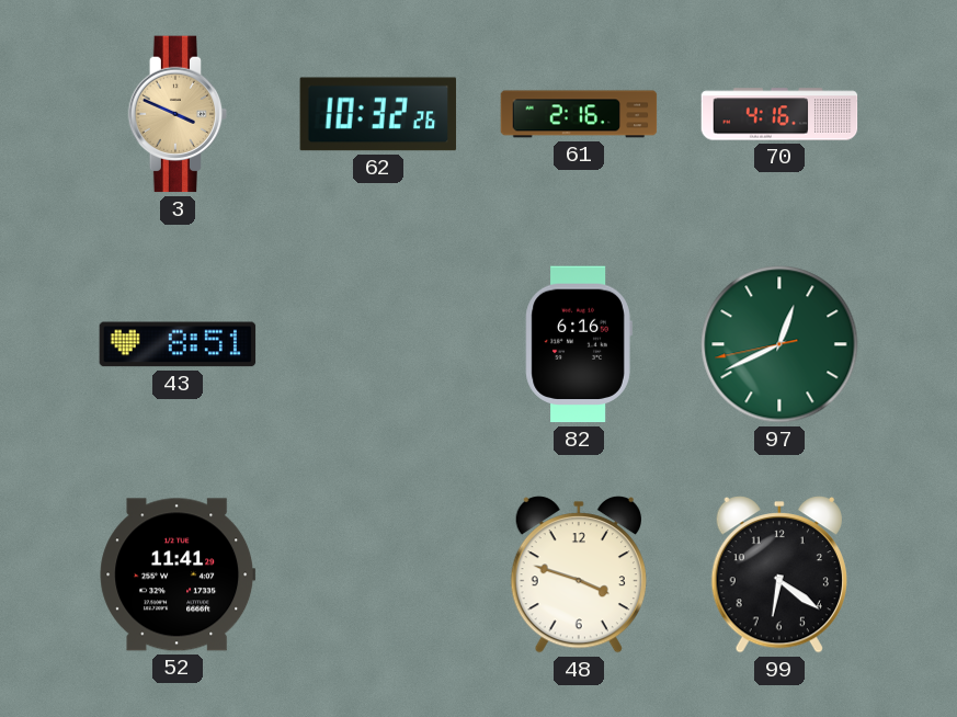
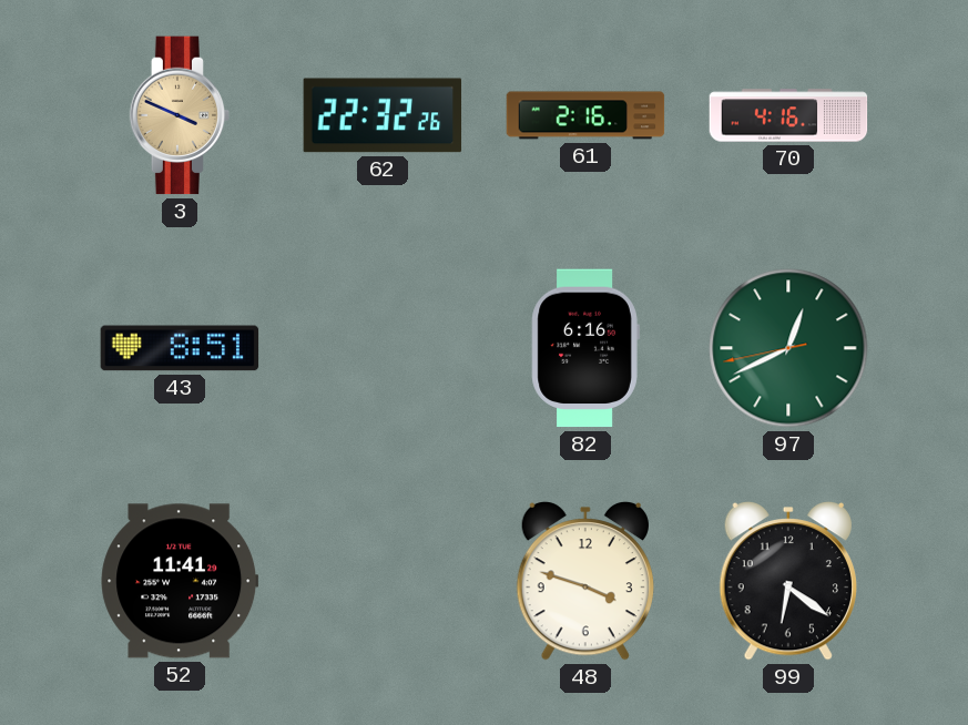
62: 10:32 -> 22:32 (383, 115)
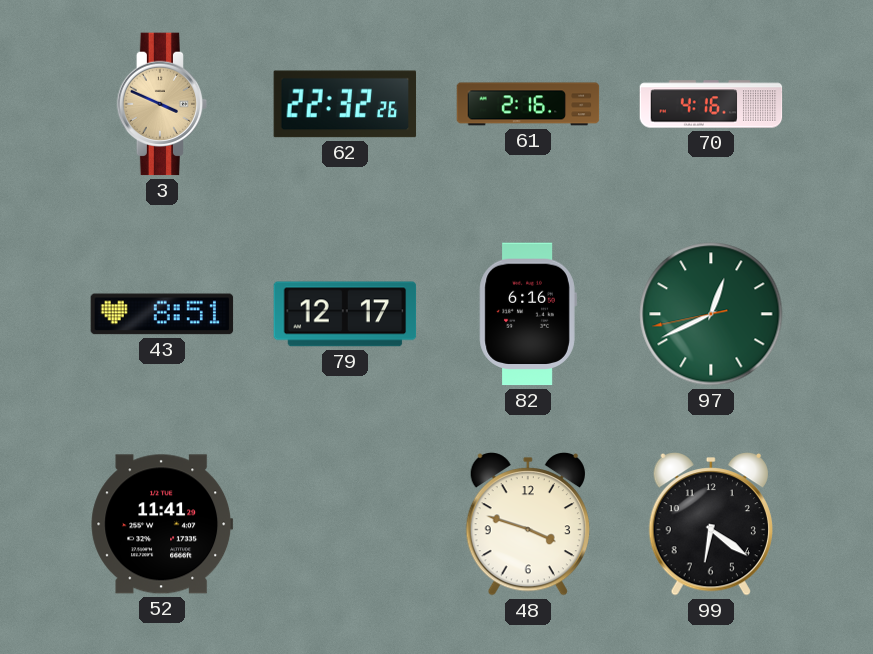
79: none -> 12:17 (345, 314)
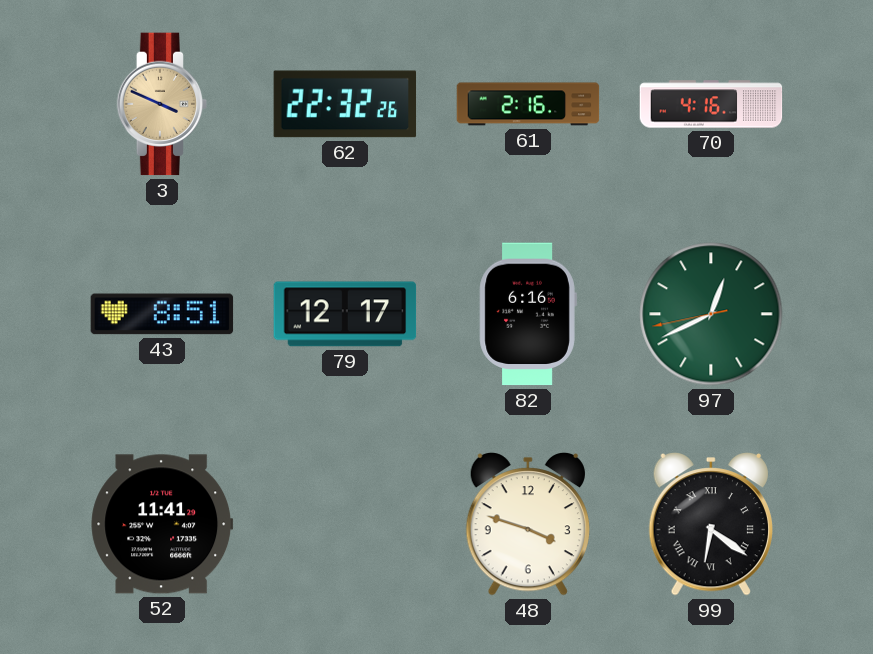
99 numerals: Arabic -> Roman (711, 525)
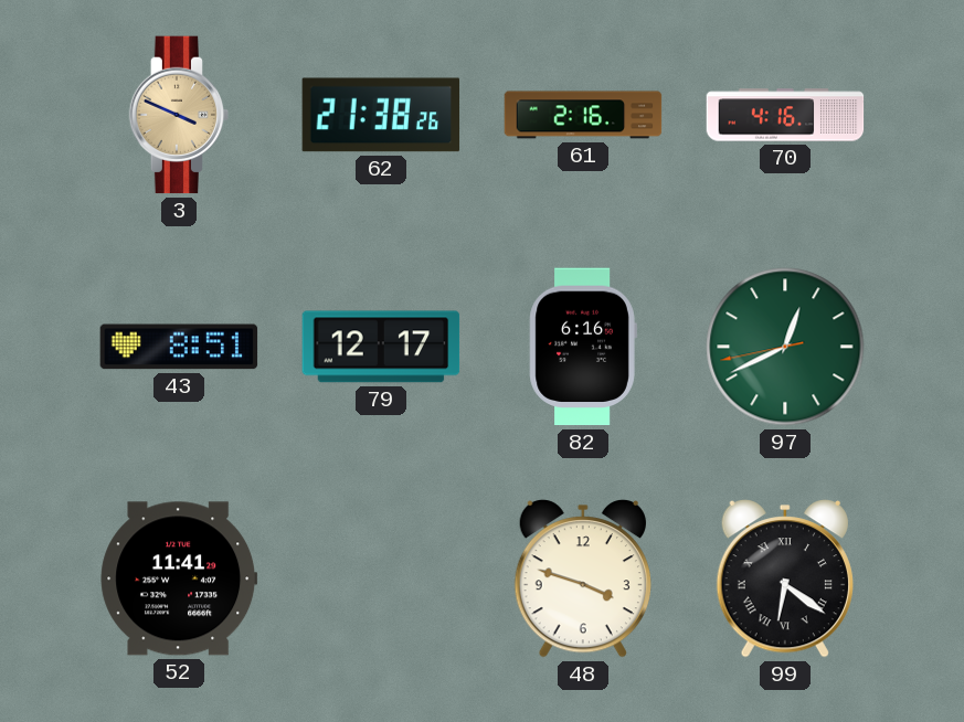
62: 22:32 -> 21:38 (381, 115)
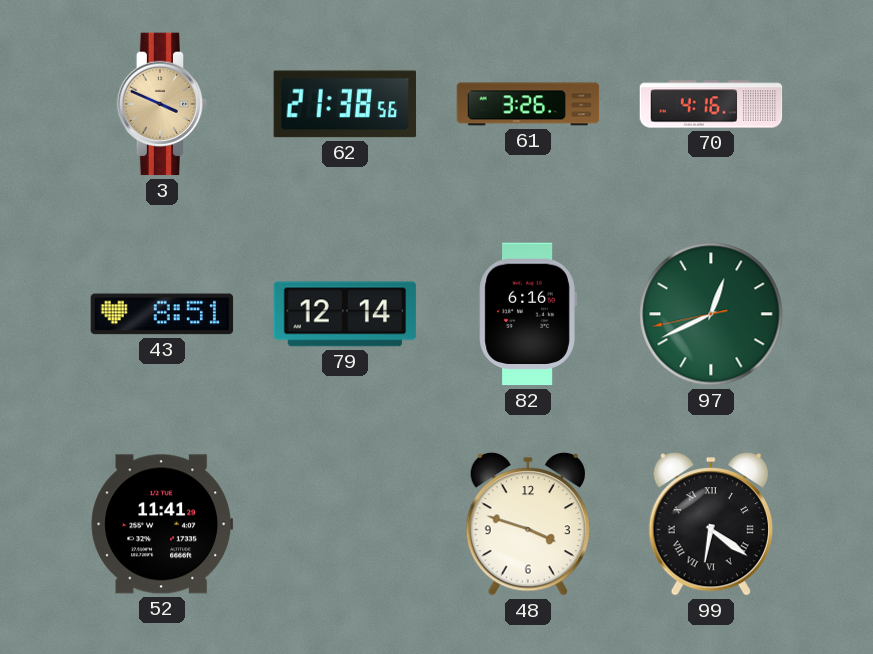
62: 21:38:26 -> 21:38:56 (345, 104)
61: 2:16 -> 3:26 (528, 104)
79: 12:17 -> 12:14 (345, 314)
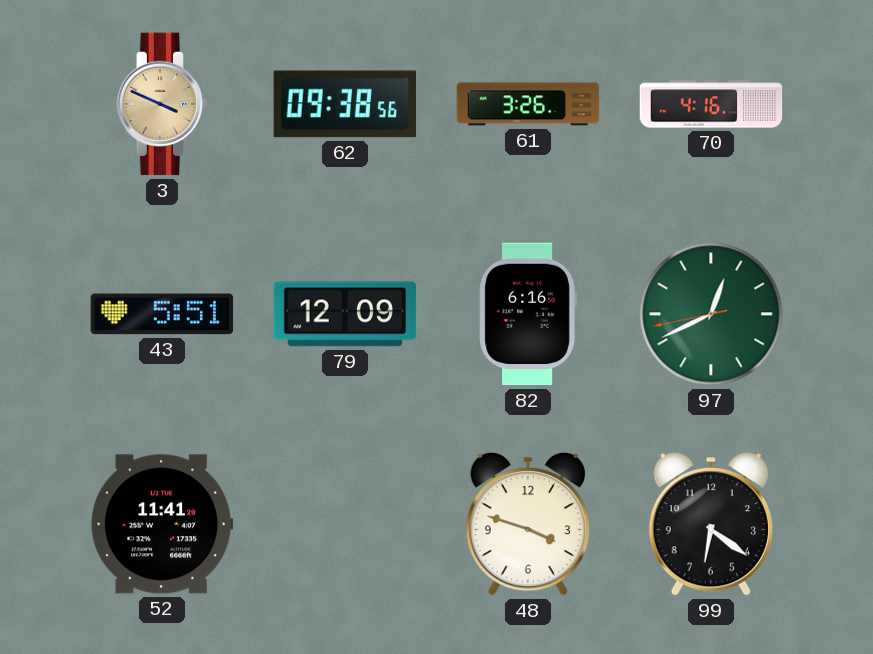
62: 21:38 -> 09:38 (345, 104)
43: 8:51 -> 5:51 (162, 314)
79: 12:14 -> 12:09 (345, 314)
99 numerals: Roman -> Arabic (711, 525)
